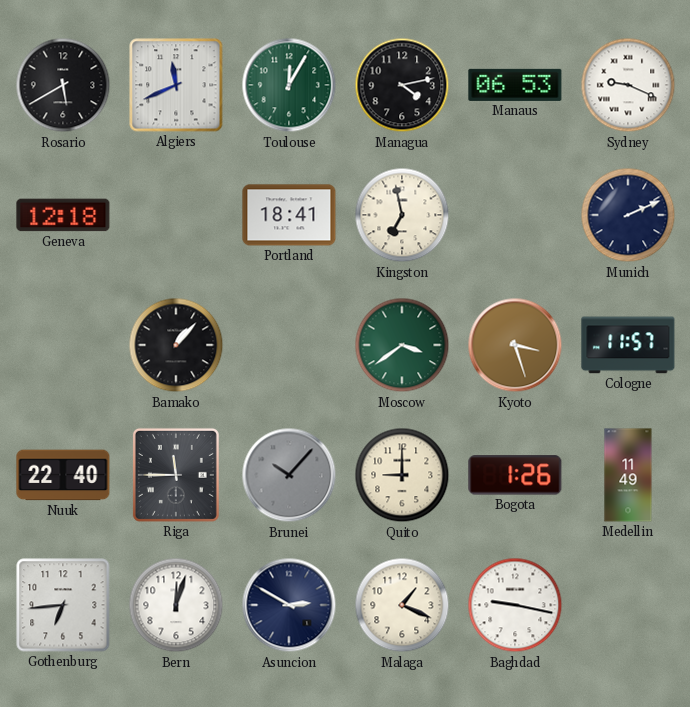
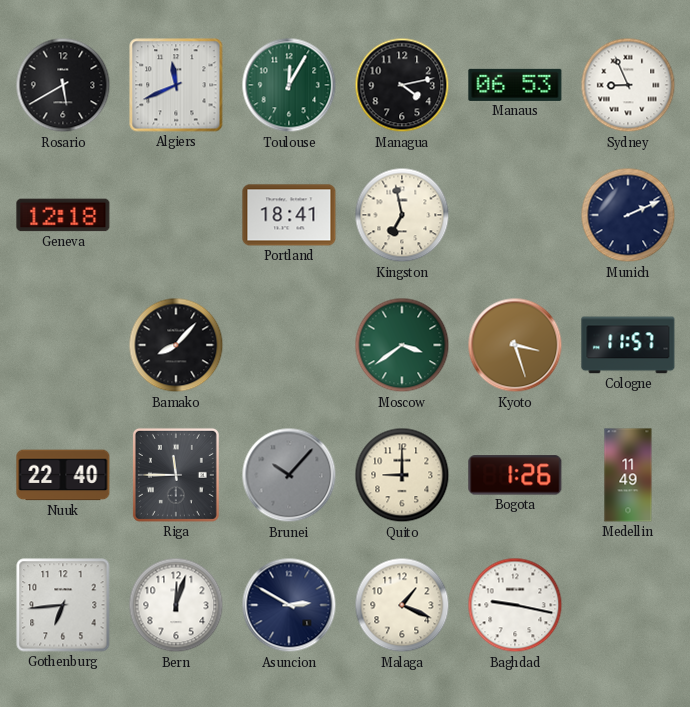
Sydney: 9:19 -> 8:56 (628, 85)
Bamako: 1:07 -> 8:07 (176, 345)
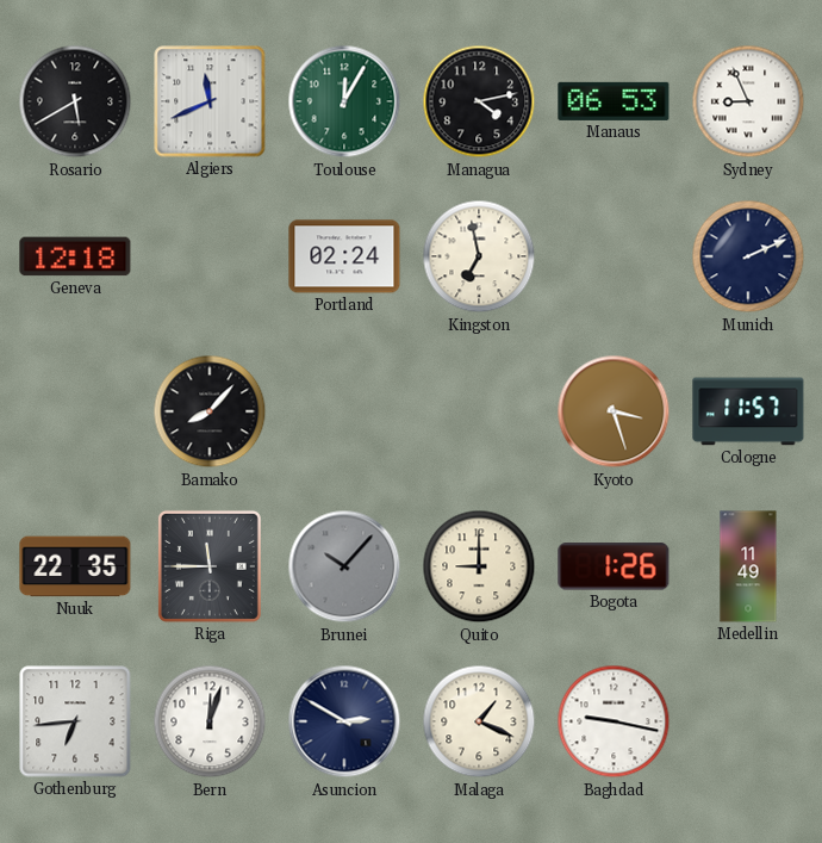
Portland: 18:41 -> 02:24 (344, 256)
Moscow: 3:39 -> none (402, 345)
Nuuk: 22:40 -> 22:35 (75, 566)
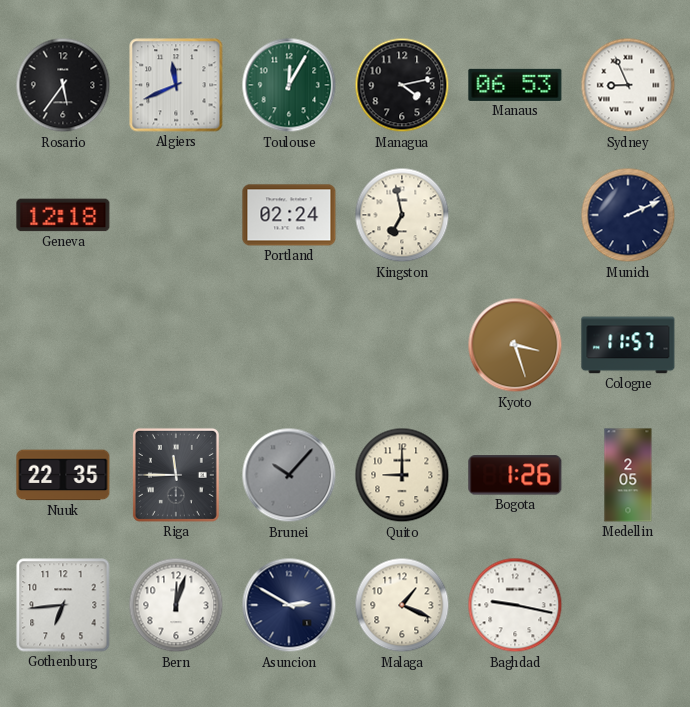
Rosario: 5:40 -> 5:36 (63, 85)
Bamako: 8:07 -> none (210, 411)
Medellin: 11:49 -> 2:05 (628, 475)
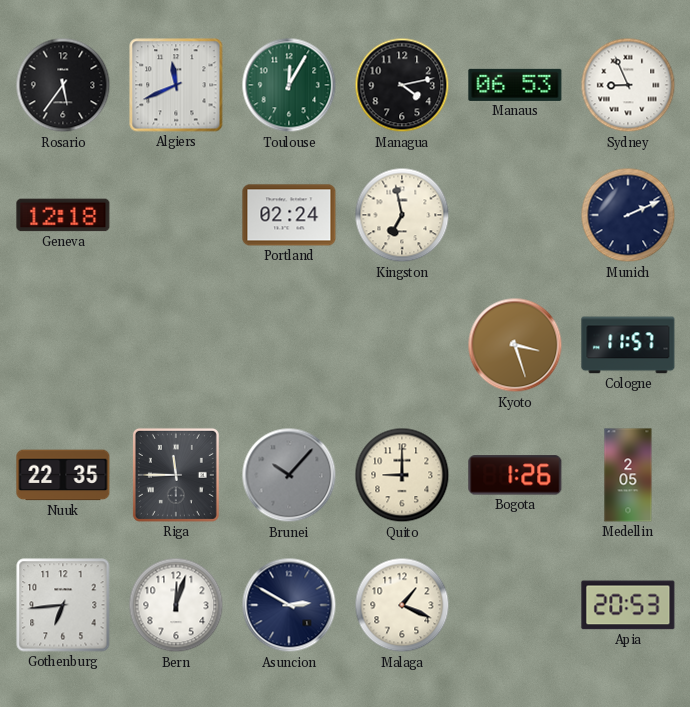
Baghdad: 9:17 -> none (515, 605)
Apia: none -> 20:53 (628, 605)
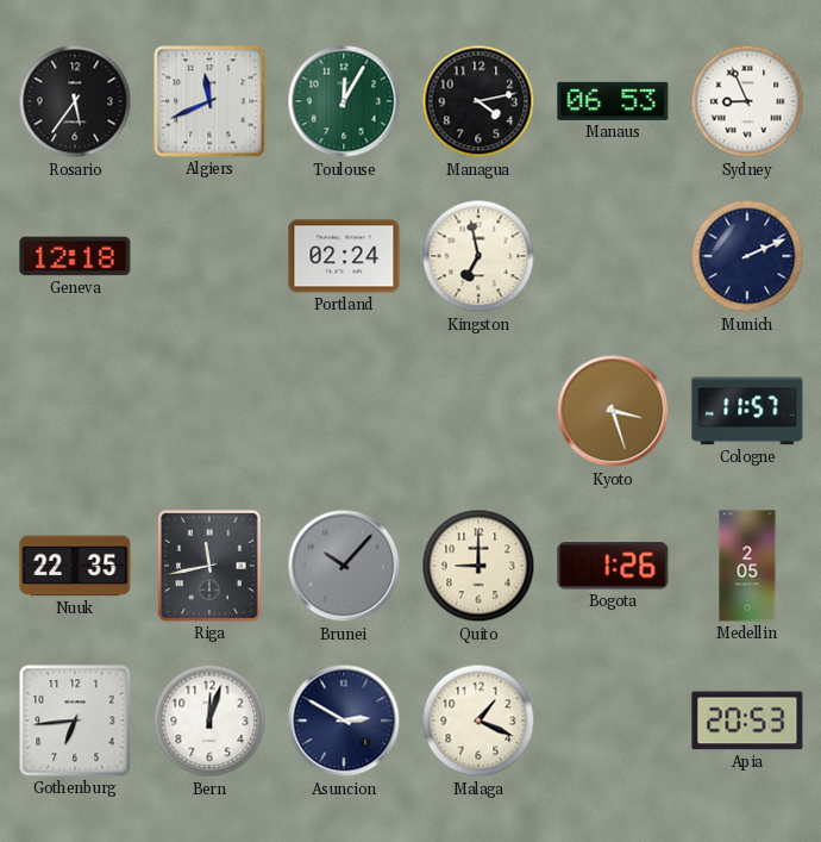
Riga: 11:45 -> 11:43 (209, 566)
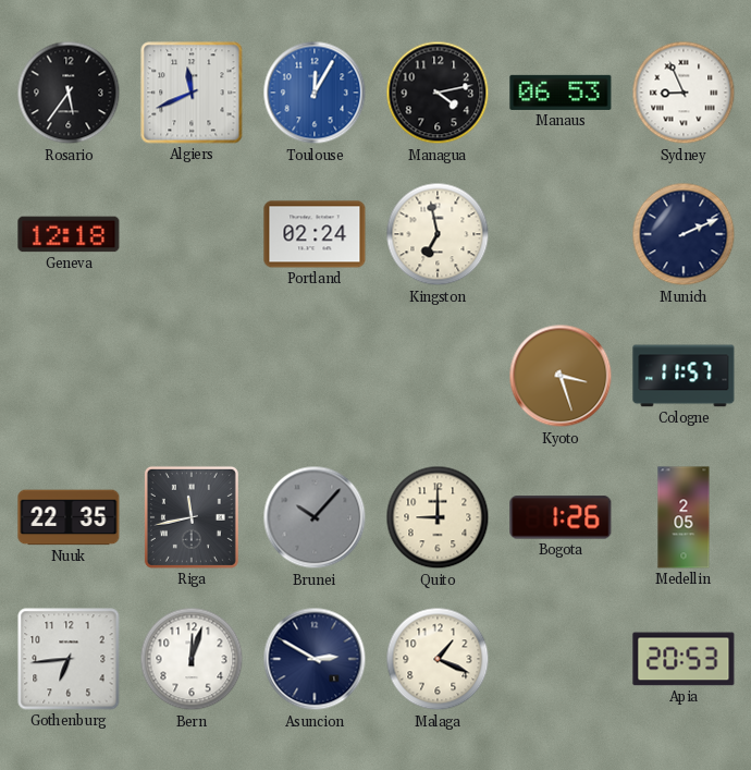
Toulouse dial: green -> blue (315, 93)
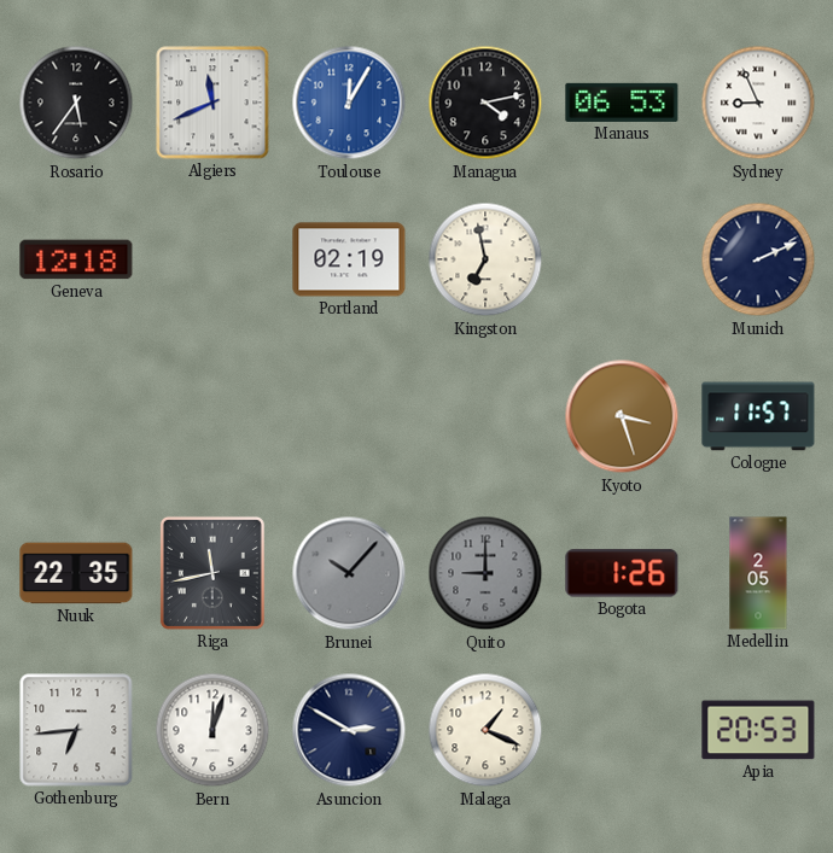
Portland: 02:24 -> 02:19 (349, 259)
Quito dial: cream -> grey (485, 573)
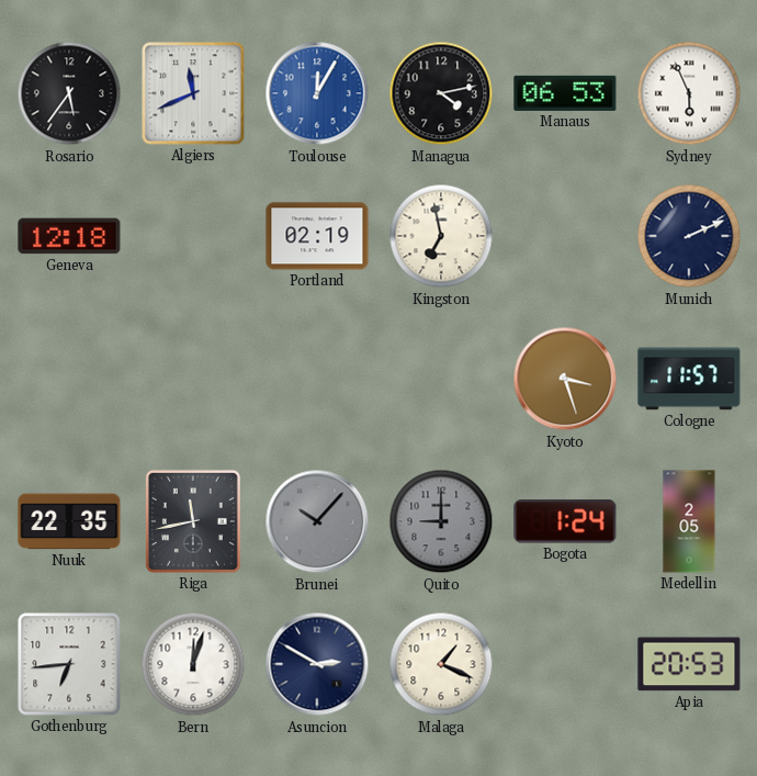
Sydney: 8:56 -> 5:56 (689, 93)
Bogota: 1:26 -> 1:24 (565, 521)
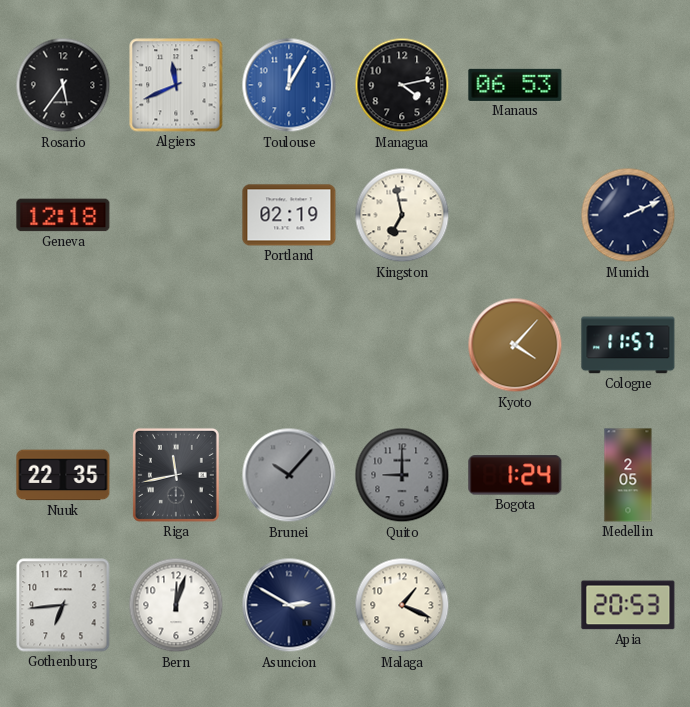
Sydney: 5:56 -> none (689, 93)
Kyoto: 3:27 -> 4:07 (515, 345)
